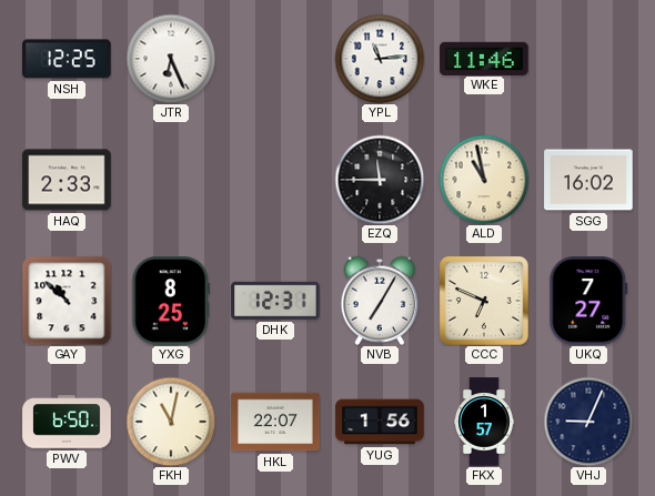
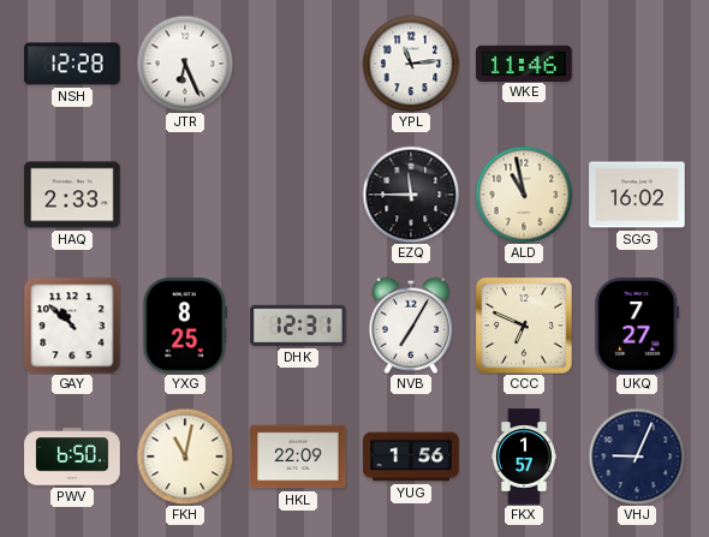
NSH: 12:25 -> 12:28 (72, 64)
HKL: 22:07 -> 22:09 (298, 457)
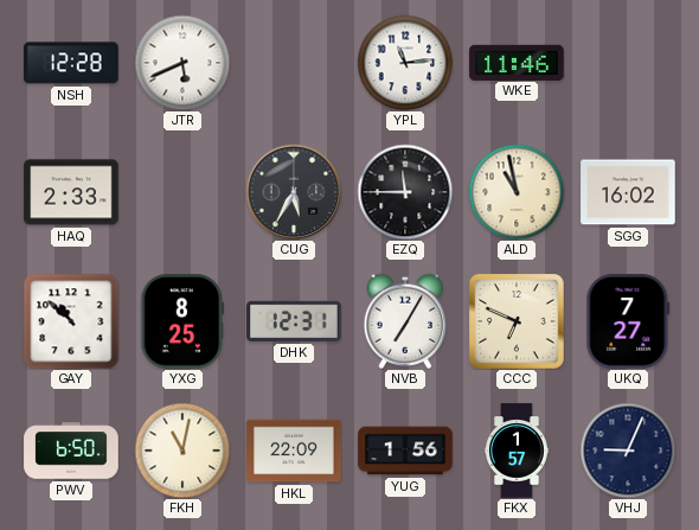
JTR: 6:26 -> 5:41 (182, 63)
CUG: none -> 5:35 (294, 192)
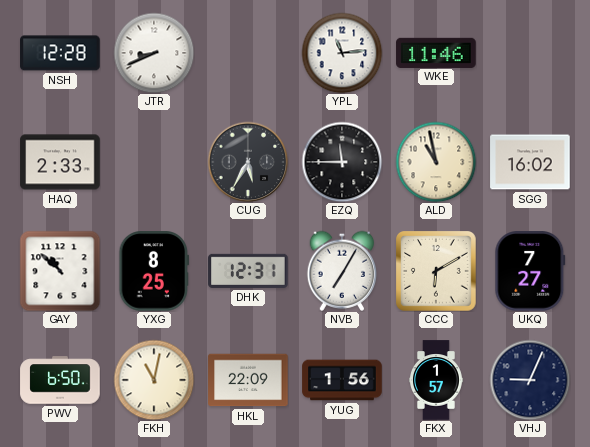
JTR: 5:41 -> 8:41 (154, 53)
CCC: 6:49 -> 6:10 (437, 272)
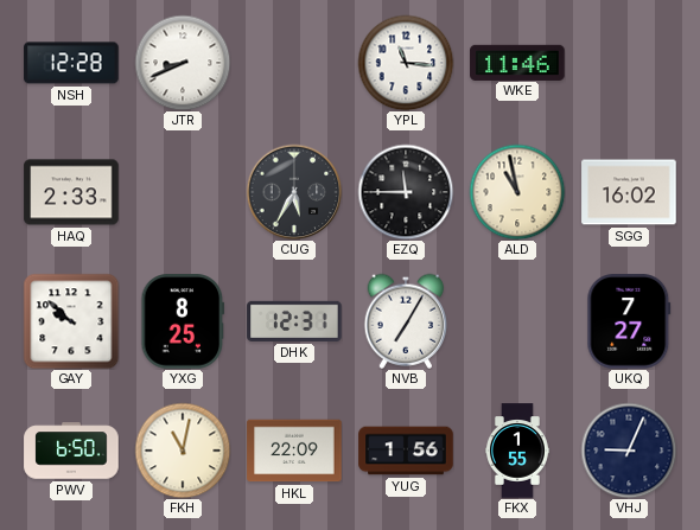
YPL: 11:14 -> 11:16 (406, 63)
GAY: 10:52 -> 9:52 (71, 321)
CCC: 6:10 -> none (437, 272)
FKX: 1:57 -> 1:55 (518, 451)
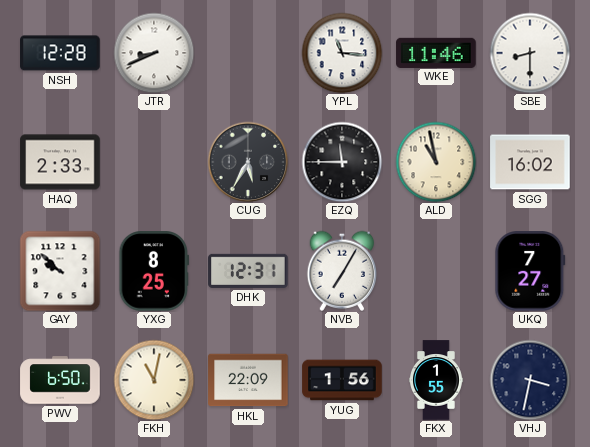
SBE: none -> 8:30 (530, 53)
VHJ: 9:04 -> 3:32 (530, 380)
